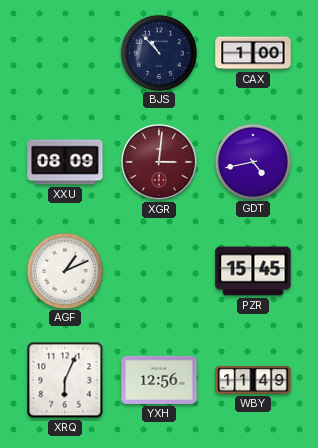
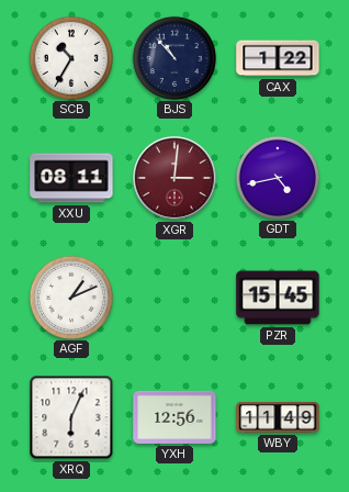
SCB: none -> 10:35 (70, 57)
CAX: 1:00 -> 1:22 (278, 58)
XXU: 08:09 -> 08:11 (71, 178)
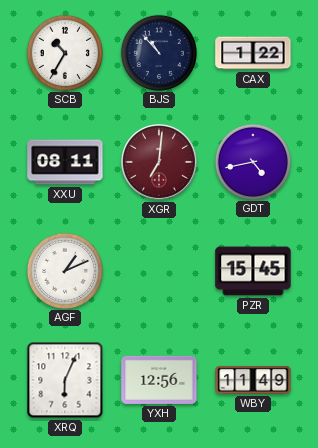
XGR: 3:01 -> 7:01 (160, 163)
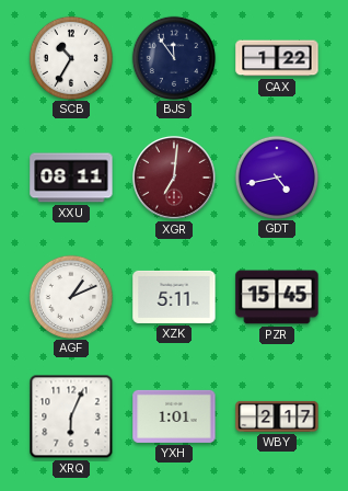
BJS: 10:53 -> 11:54 (173, 57)
XZK: none -> 5:11 (174, 297)
YXH: 12:56 -> 1:01 (174, 416)
WBY: 11:49 -> 2:17 (277, 416)
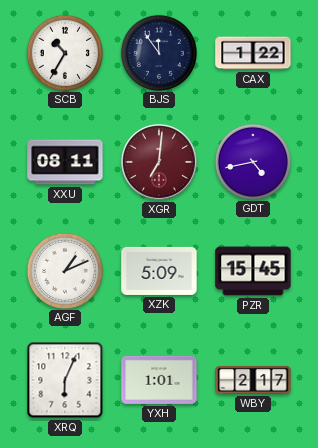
XZK: 5:11 -> 5:09 (159, 271)
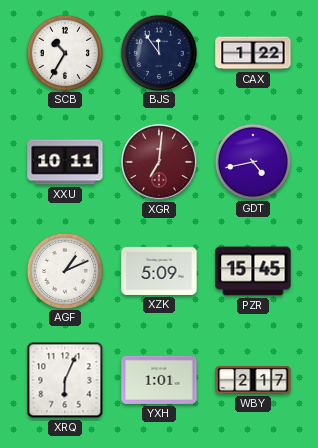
XXU: 08:11 -> 10:11 (65, 162)
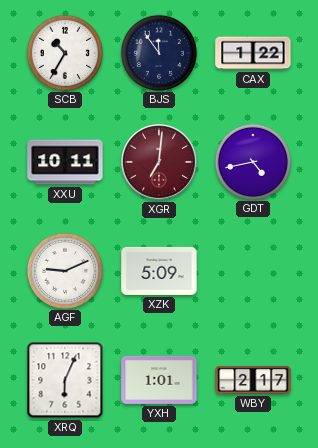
AGF: 1:11 -> 9:11 (64, 270)
PZR: 15:45 -> none (253, 271)
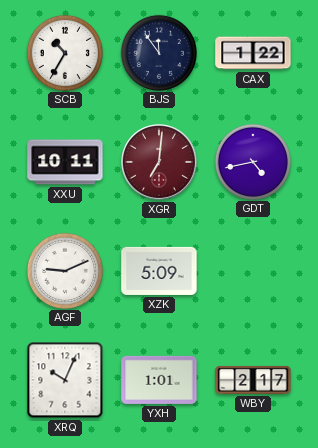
XRQ: 6:04 -> 10:04 (65, 380)
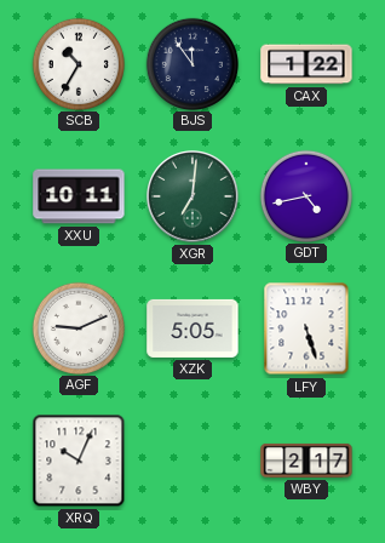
XGR dial: burgundy -> green (194, 198)
XZK: 5:09 -> 5:05 (192, 328)
LFY: none -> 5:27 (306, 328)
YXH: 1:01 -> none (159, 380)
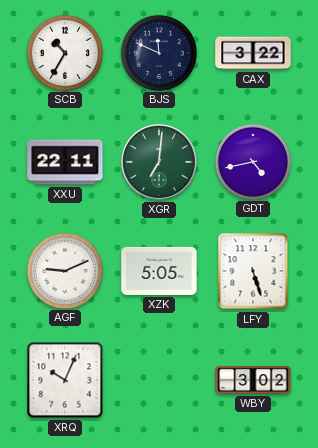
BJS: 11:54 -> 11:49 (158, 52)
CAX: 1:22 -> 3:22 (253, 53)
XXU: 10:11 -> 22:11 (65, 162)
WBY: 2:17 -> 3:02 (253, 380)
